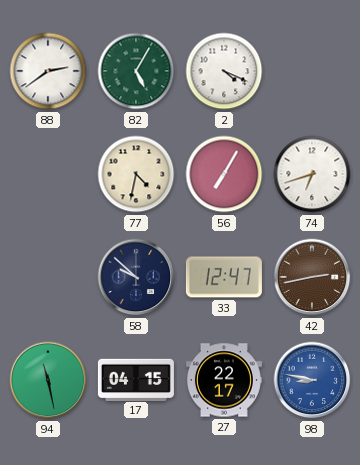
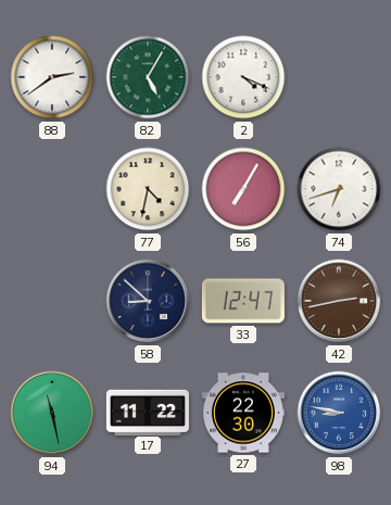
58: 9:52 -> 8:52 (148, 301)
17: 04:15 -> 11:22 (148, 412)
27: 22:17 -> 22:30 (243, 413)
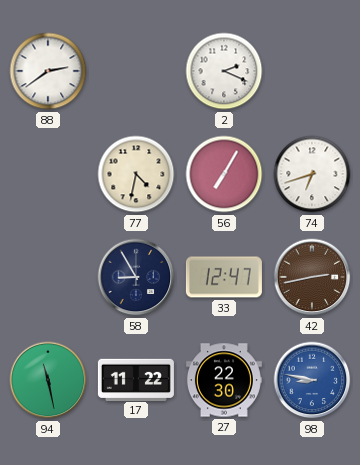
82: 5:05 -> none (148, 77)
2: 4:19 -> 2:19 (224, 71)
58: 8:52 -> 8:55 (136, 277)
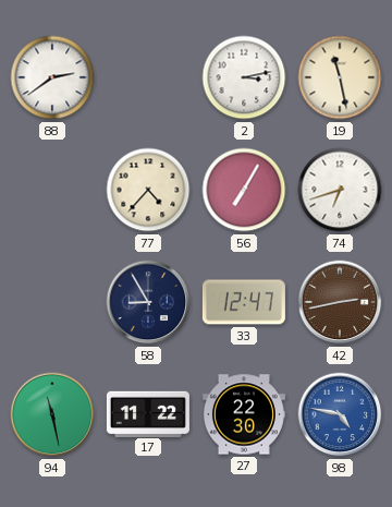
2: 2:19 -> 3:13 (244, 77)
19: none -> 11:28 (340, 77)
77: 4:32 -> 4:37 (148, 190)
98: 8:47 -> 4:47 (340, 414)
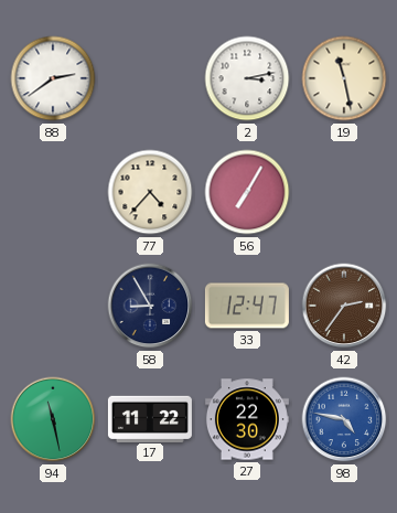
74: 6:42 -> none (340, 190)
42: 2:43 -> 2:36 (344, 306)
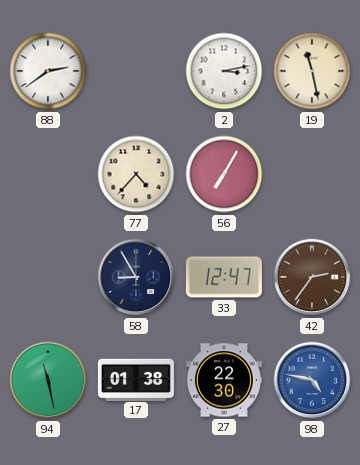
17: 11:22 -> 01:38 (136, 379)
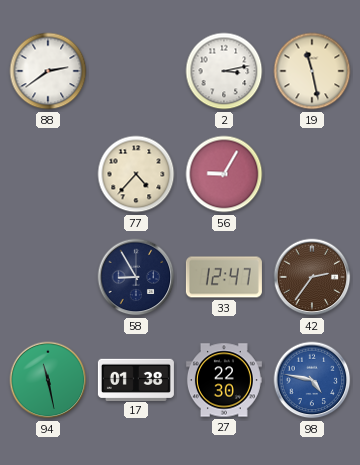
56: 7:05 -> 9:05 (224, 174)
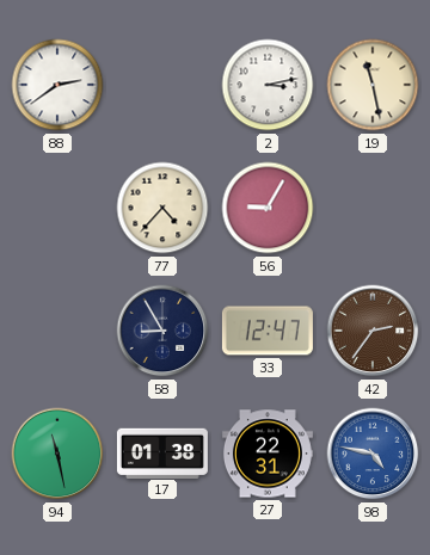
27: 22:30 -> 22:31 (268, 454)
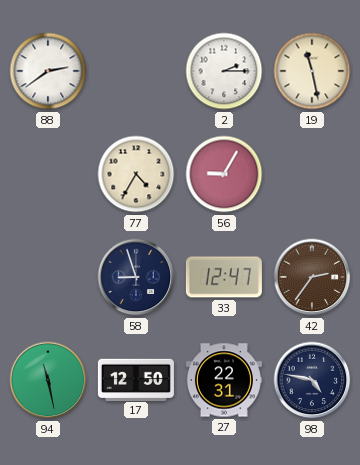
2: 3:13 -> 2:15 (224, 71)
77: 4:37 -> 4:35 (136, 174)
58: 8:55 -> 8:57 (136, 277)
17: 01:38 -> 12:50 (136, 379)
98 dial: blue -> navy (312, 380)
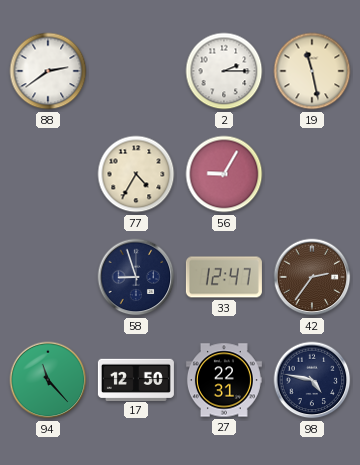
94: 11:28 -> 11:23 (48, 380)
